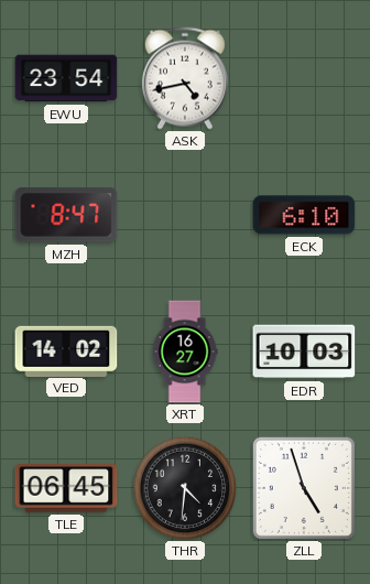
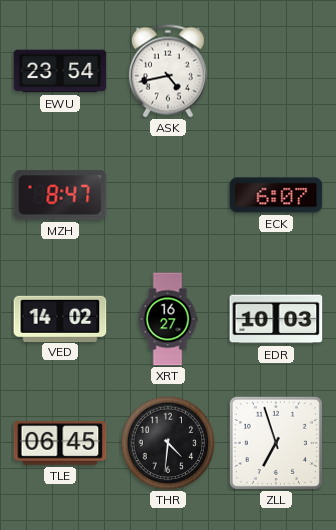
ECK: 6:10 -> 6:07 (276, 195)
ZLL: 4:57 -> 6:57 (276, 443)
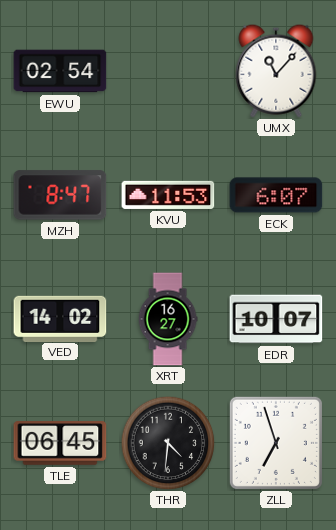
EWU: 23:54 -> 02:54 (60, 71)
ASK: 4:43 -> none (168, 71)
UMX: none -> 11:07 (276, 71)
KVU: none -> 11:53 (168, 195)
EDR: 10:03 -> 10:07 (276, 319)
